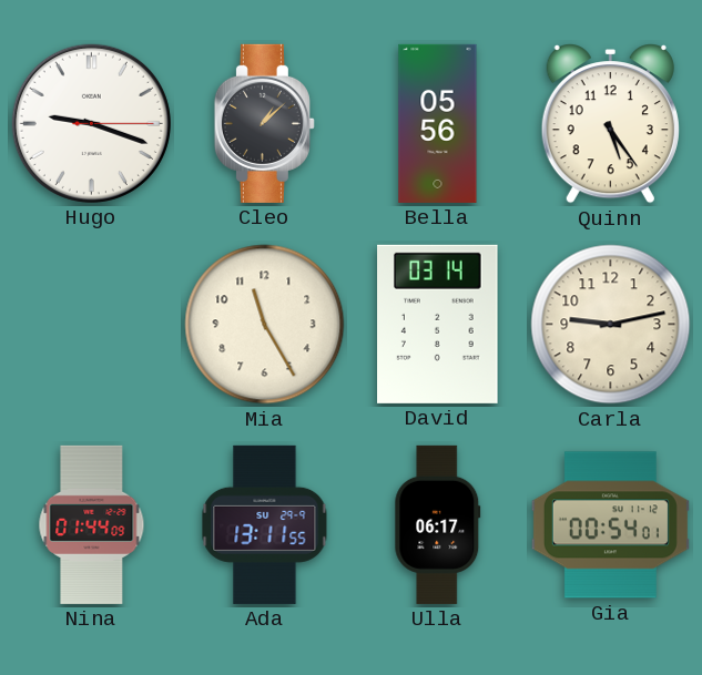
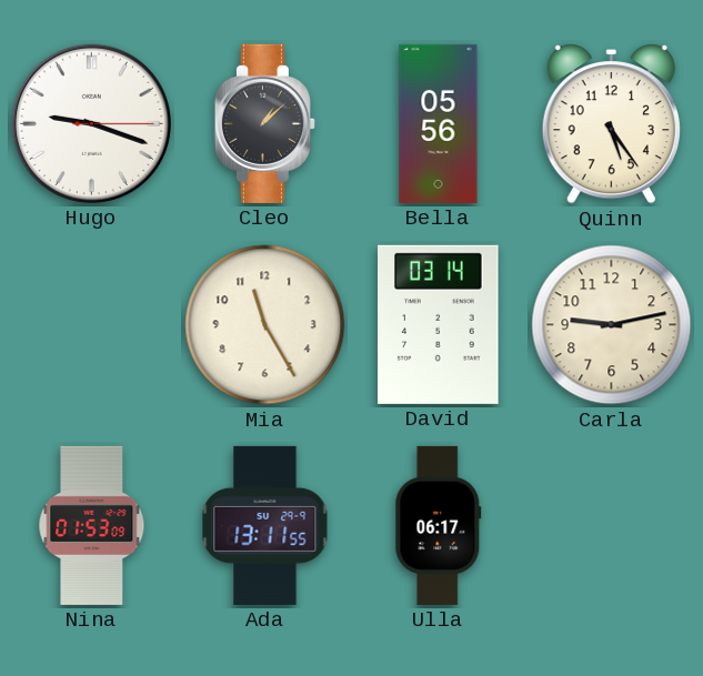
Nina: 01:44 -> 01:53 (92, 525)
Gia: 00:54 -> none (610, 525)
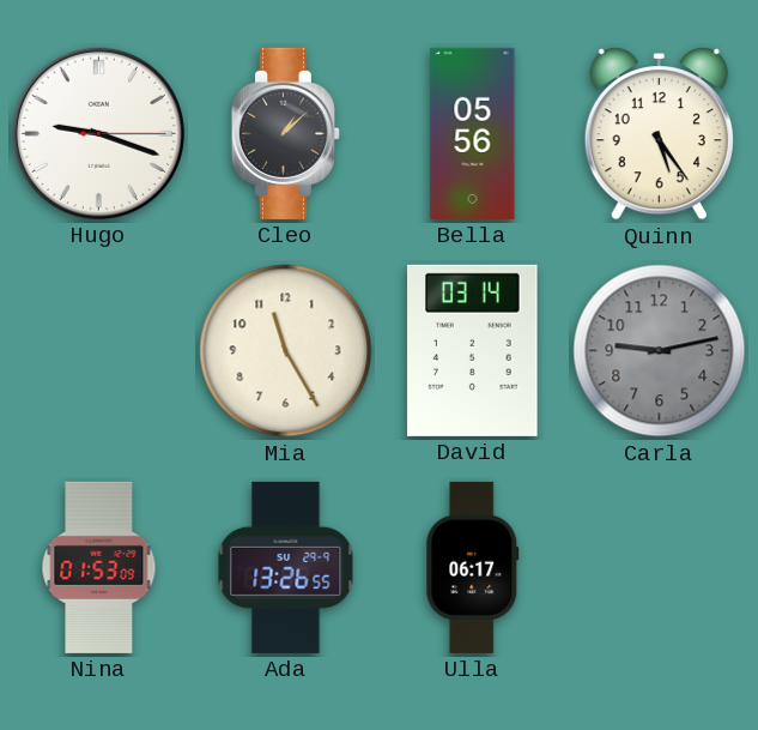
Carla dial: cream -> grey (660, 351)
Ada: 13:11 -> 13:26 (286, 567)
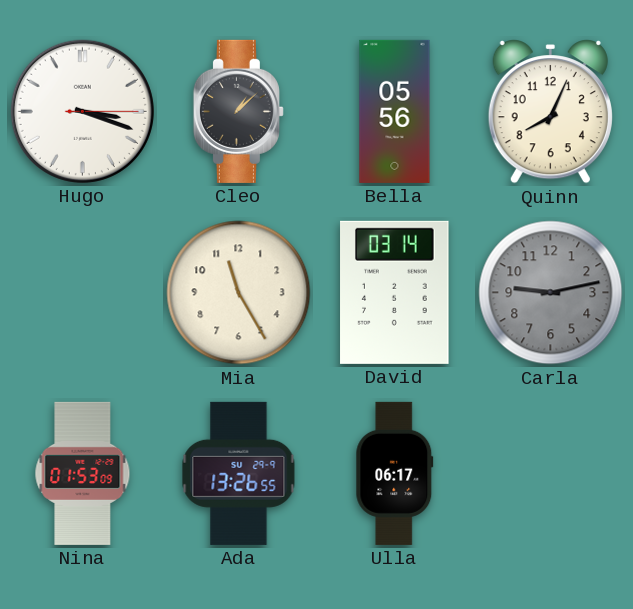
Hugo: 9:18 -> 3:18 (82, 111)
Quinn: 5:24 -> 8:04 (550, 112)
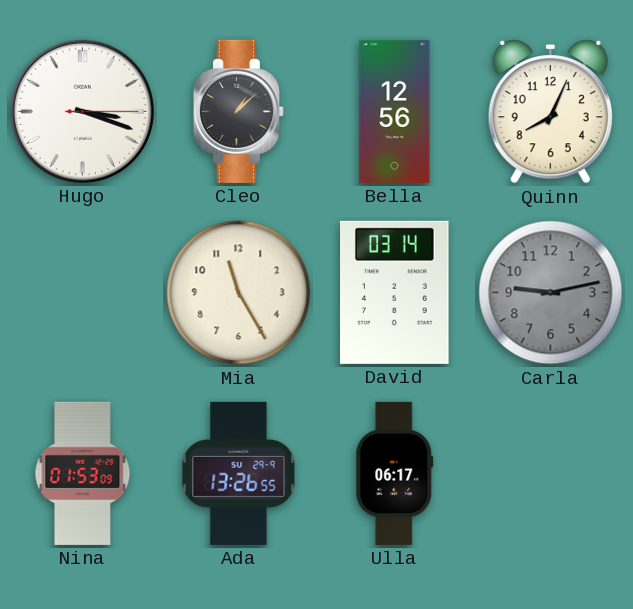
Bella: 05:56 -> 12:56 (395, 111)
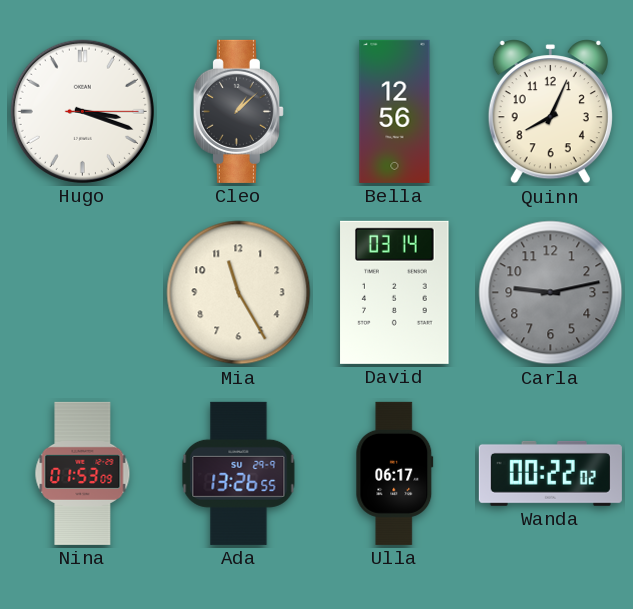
Wanda: none -> 00:22 (550, 473)
